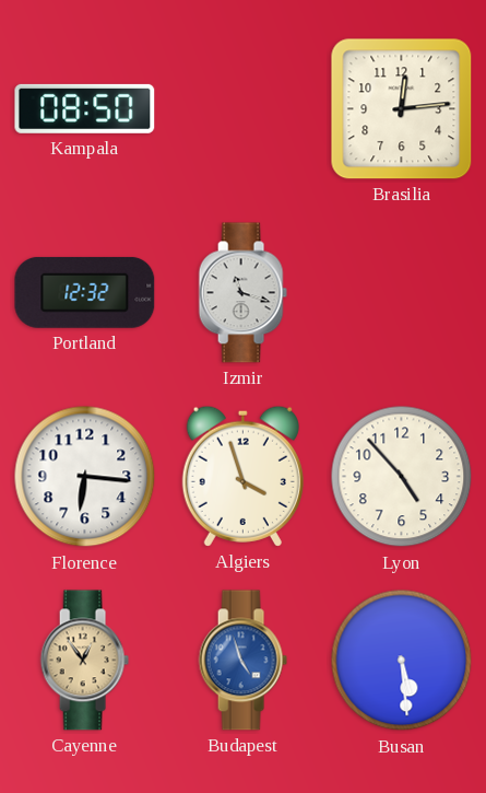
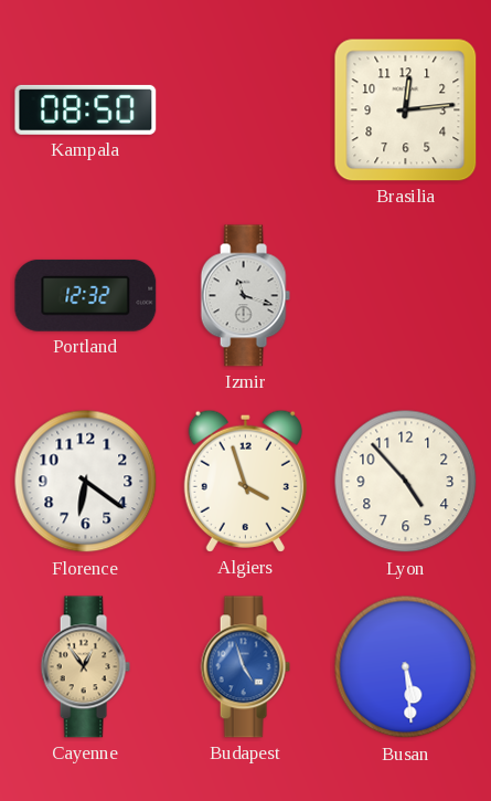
Florence: 6:16 -> 6:21 (86, 482)
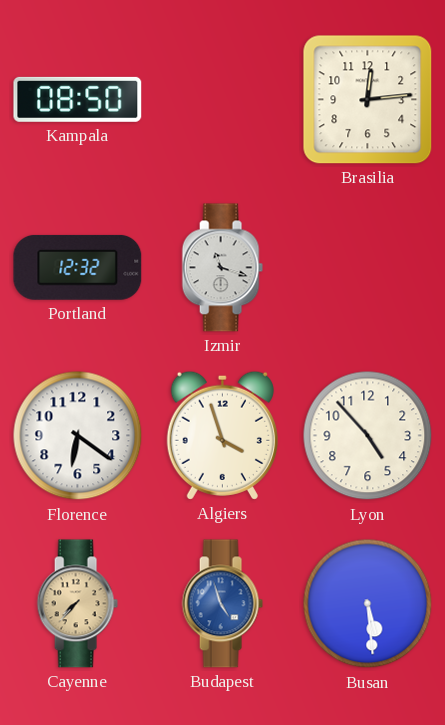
Cayenne: 12:54 -> 7:37 (77, 604)
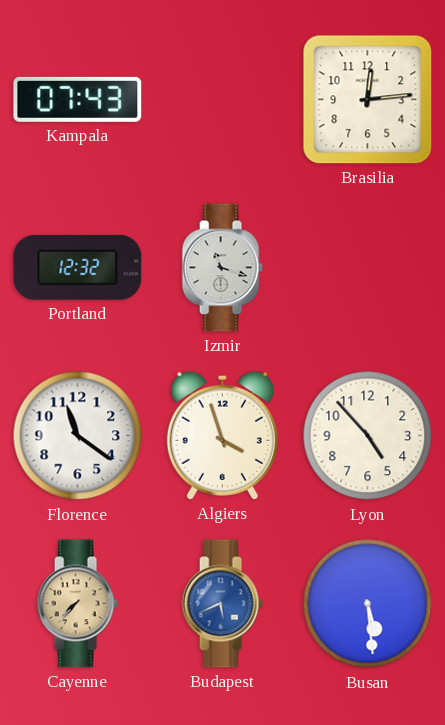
Kampala: 08:50 -> 07:43 (78, 99)
Florence: 6:21 -> 11:21 (78, 436)
Budapest: 4:57 -> 5:41 (222, 604)
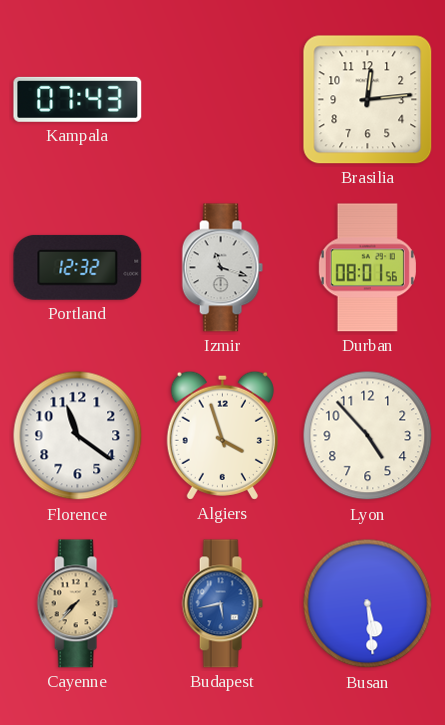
Durban: none -> 08:01 (367, 268)
Budapest: 5:41 -> 5:43 (222, 604)
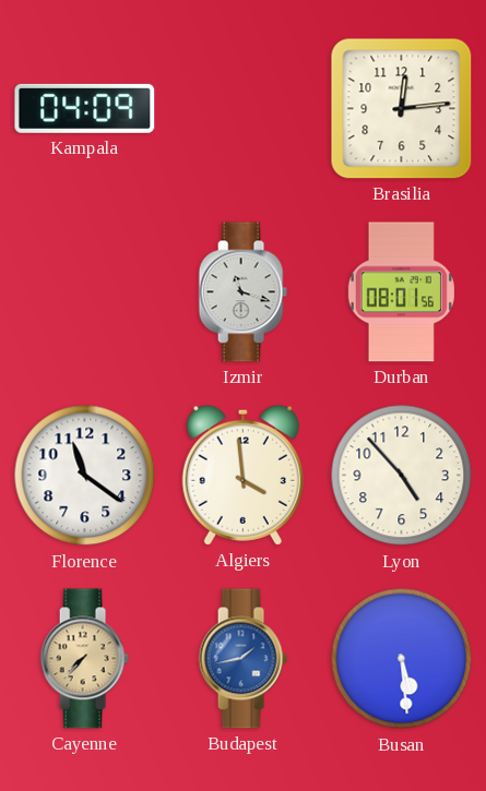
Kampala: 07:43 -> 04:09 (85, 108)
Portland: 12:32 -> none (78, 267)
Algiers: 3:57 -> 3:59 (242, 475)
Budapest: 5:43 -> 1:43 (242, 659)
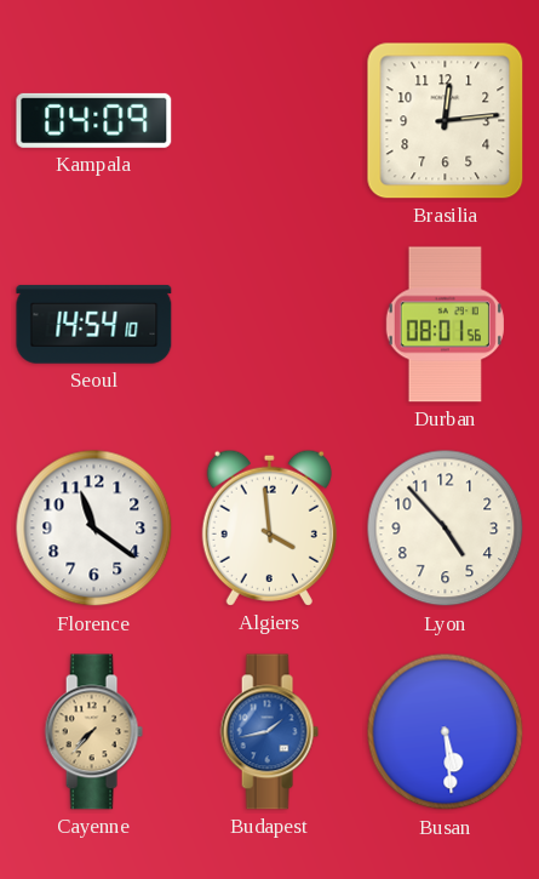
Seoul: none -> 14:54 (94, 325)
Izmir: 11:18 -> none (242, 292)
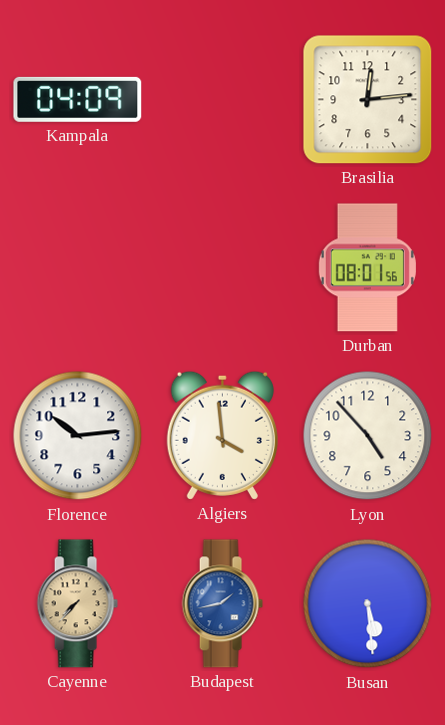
Seoul: 14:54 -> none (94, 325)
Florence: 11:21 -> 10:14 (78, 436)
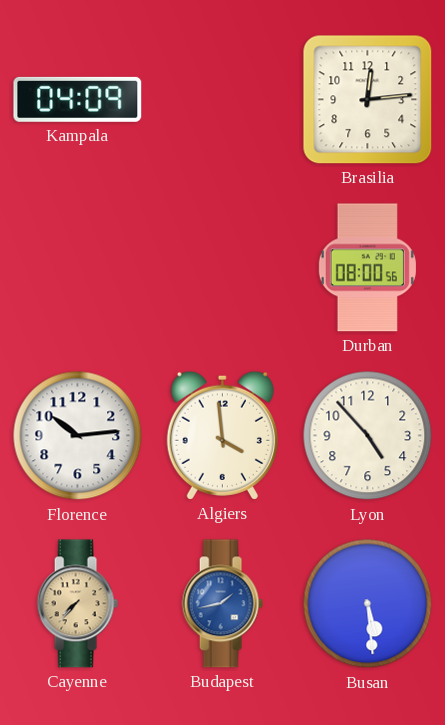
Durban: 08:01 -> 08:00 (367, 268)
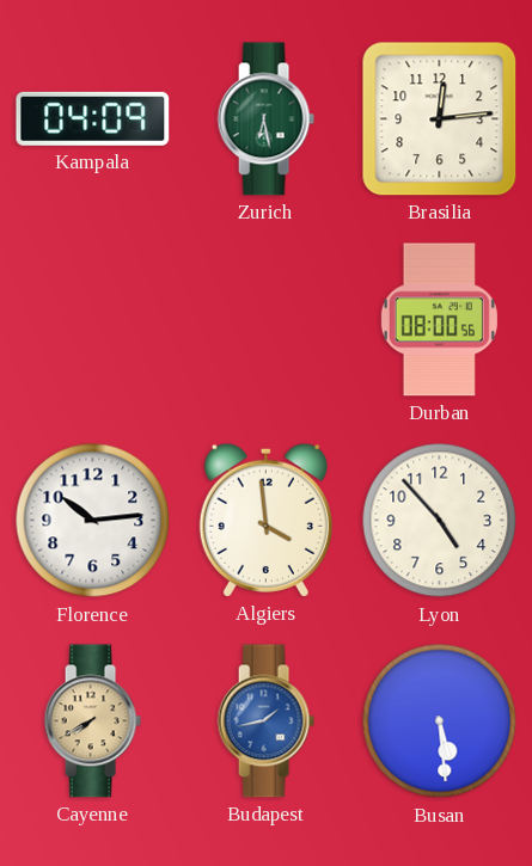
Zurich: none -> 6:28 (265, 119)
Cayenne: 7:37 -> 7:40 (92, 721)
